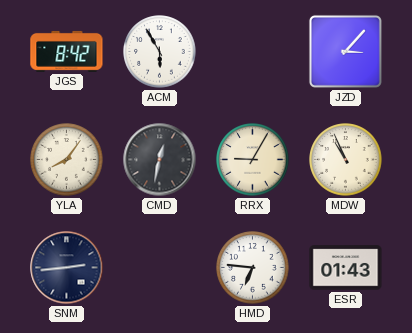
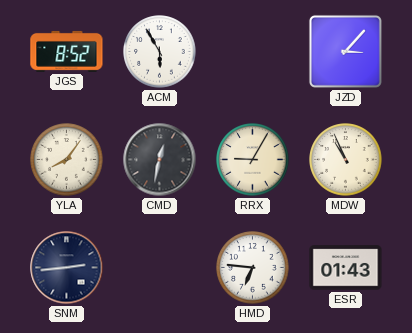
JGS: 8:42 -> 8:52 (67, 51)
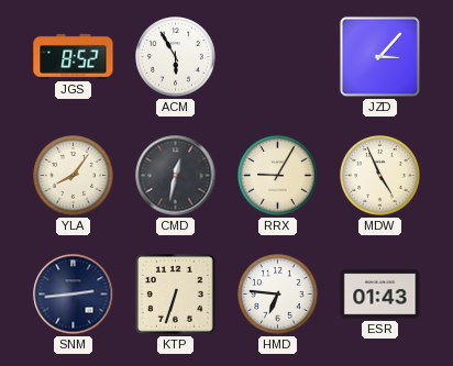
MDW: 10:56 -> 4:56 (380, 176)
KTP: none -> 6:33 (175, 293)
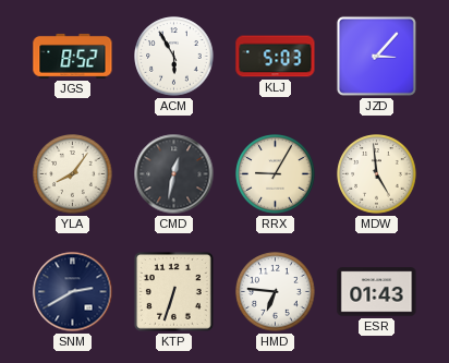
KLJ: none -> 5:03 (276, 57)
MDW: 4:56 -> 4:59 (377, 174)
SNM: 2:44 -> 2:40 (73, 292)
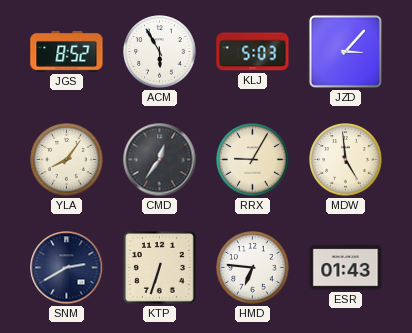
CMD: 12:32 -> 12:36 (160, 160)
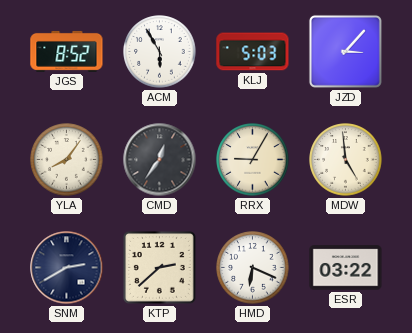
KTP: 6:33 -> 2:38 (159, 267)
HMD: 6:46 -> 6:19 (253, 268)
ESR: 01:43 -> 03:22 (346, 268)
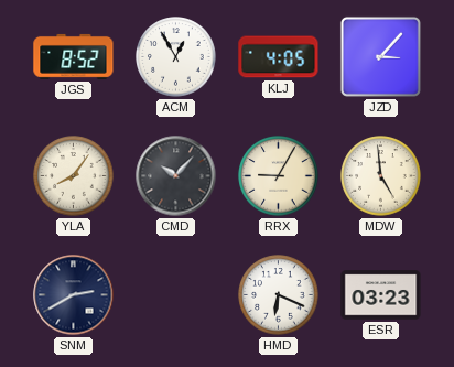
ACM: 5:55 -> 12:55 (176, 57)
KLJ: 5:03 -> 4:05 (279, 57)
CMD: 12:36 -> 10:07 (176, 176)
KTP: 2:38 -> none (159, 267)
ESR: 03:22 -> 03:23 (381, 295)
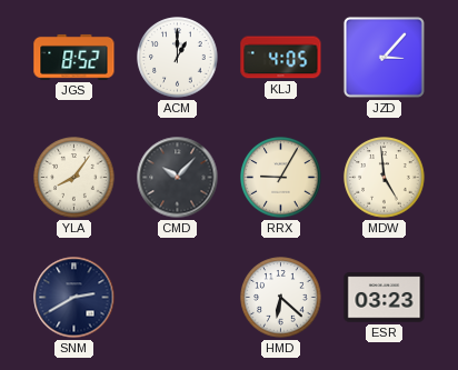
ACM: 12:55 -> 1:00 (178, 58)
HMD: 6:19 -> 6:22 (281, 298)
